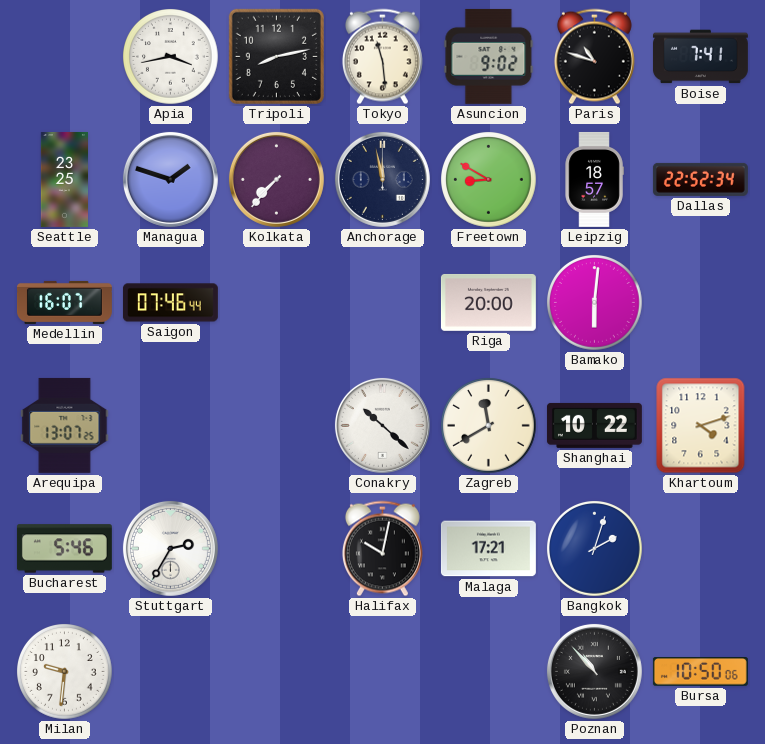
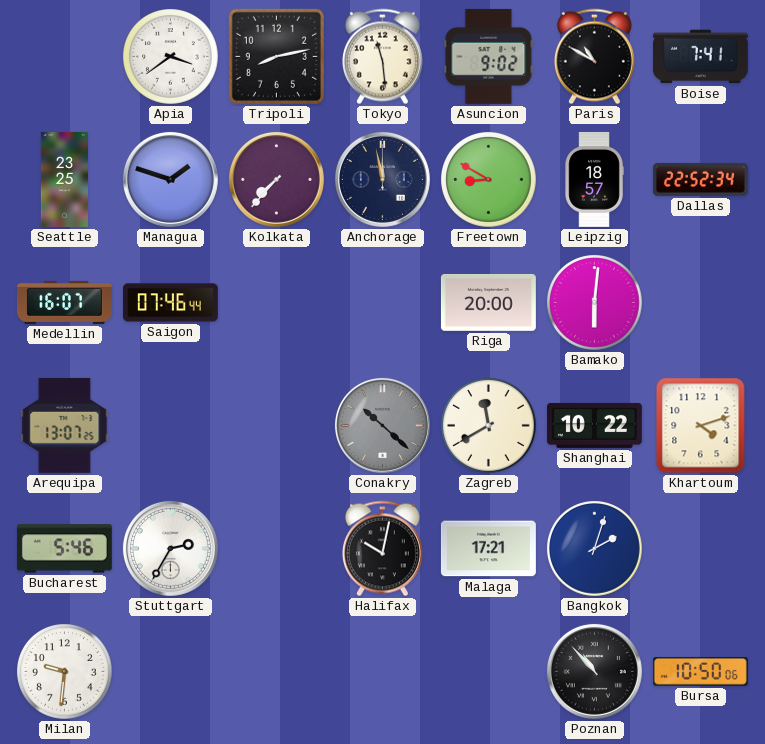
Apia: 3:43 -> 3:39 (171, 57)
Paris: 10:48 -> 10:50 (594, 57)
Conakry dial: white -> grey (382, 425)
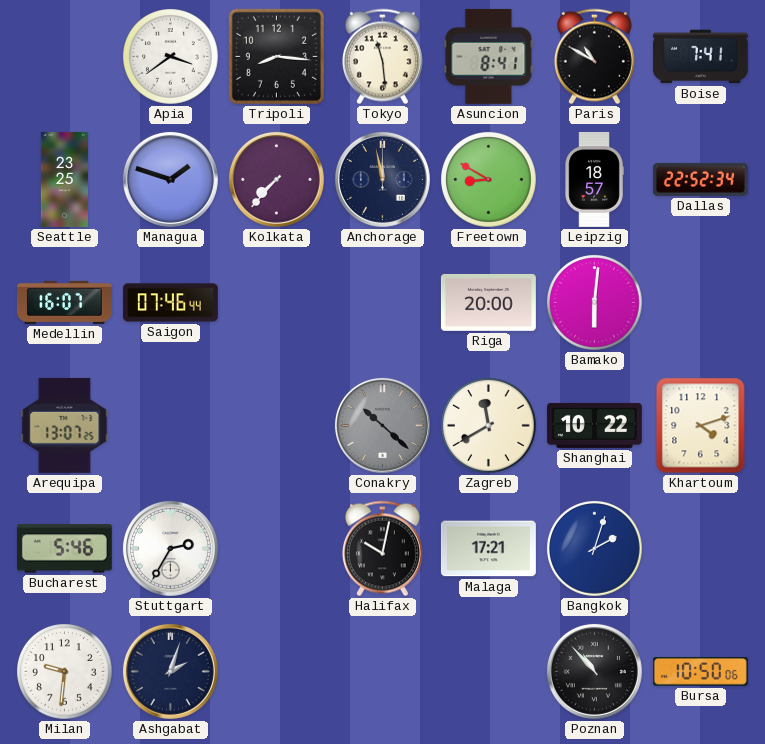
Tripoli: 8:13 -> 8:16 (276, 56)
Asuncion: 9:02 -> 8:41 (489, 56)
Ashgabat: none -> 2:03 (170, 671)
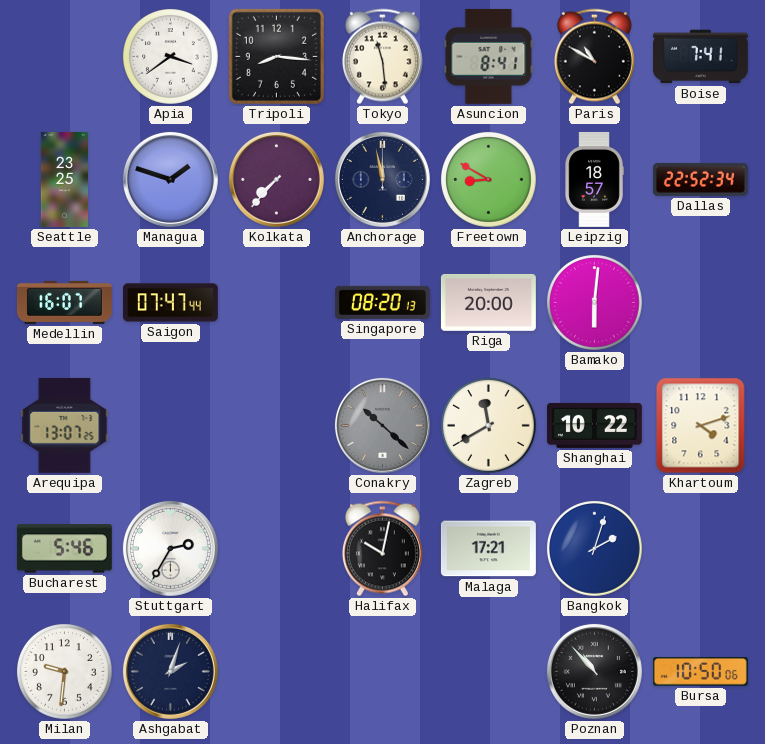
Saigon: 07:46 -> 07:47 (170, 303)
Singapore: none -> 08:20 (382, 302)
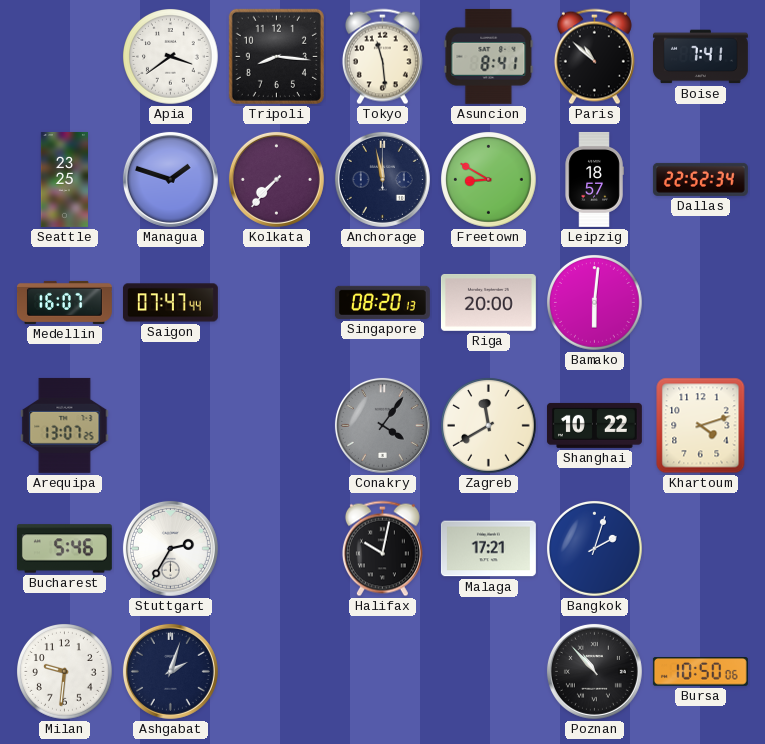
Paris: 10:50 -> 10:52 (594, 57)
Conakry: 10:22 -> 4:06 (382, 425)
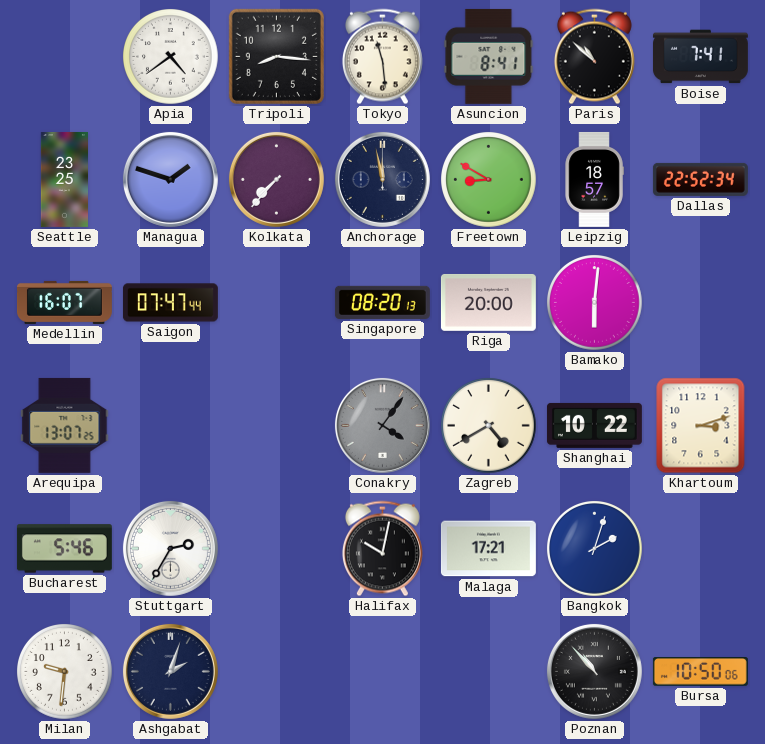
Apia: 3:39 -> 4:39 (171, 57)
Zagreb: 11:40 -> 4:40 (489, 426)
Khartoum: 4:12 -> 3:12 (701, 426)
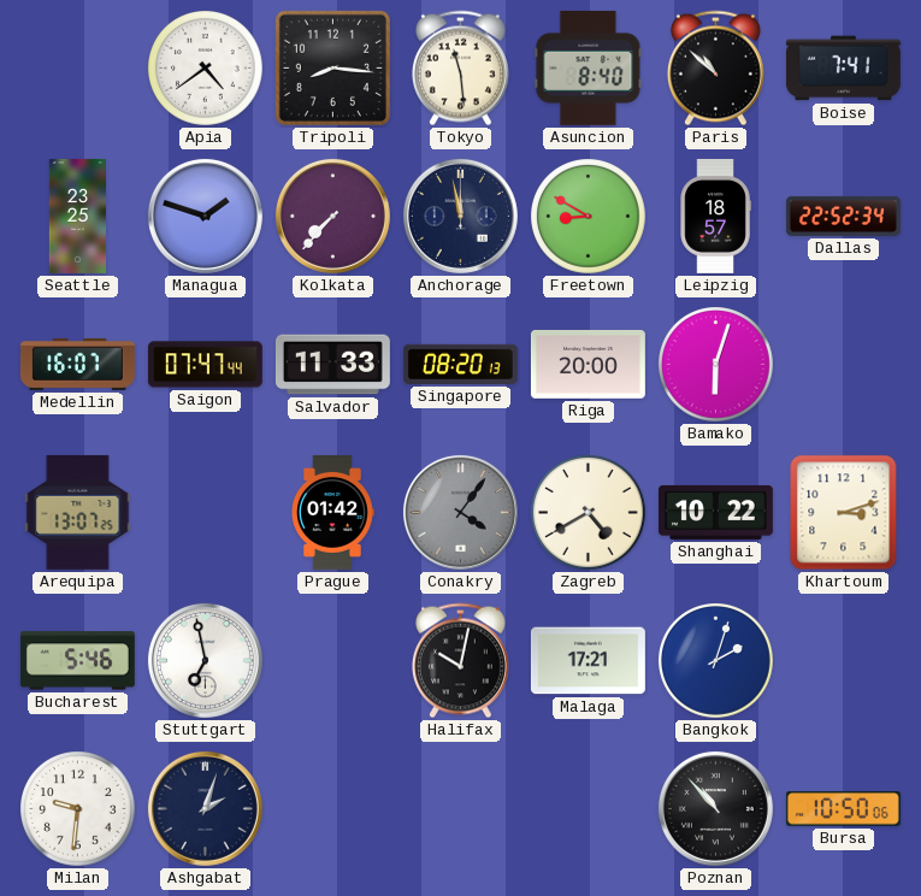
Asuncion: 8:41 -> 8:40 (589, 67)
Salvador: none -> 11:33 (332, 365)
Bamako: 6:01 -> 6:03 (716, 365)
Prague: none -> 01:42 (333, 512)
Stuttgart: 2:35 -> 6:58 (205, 660)
